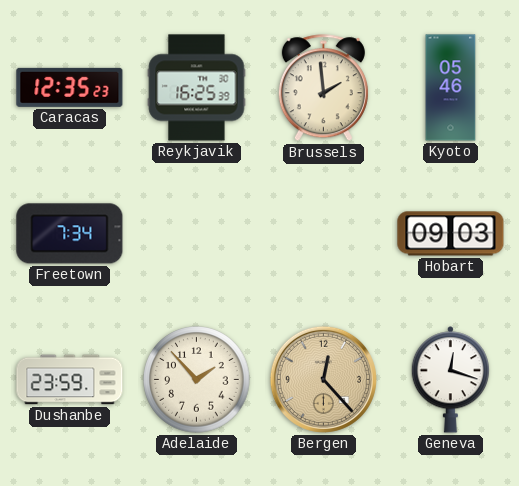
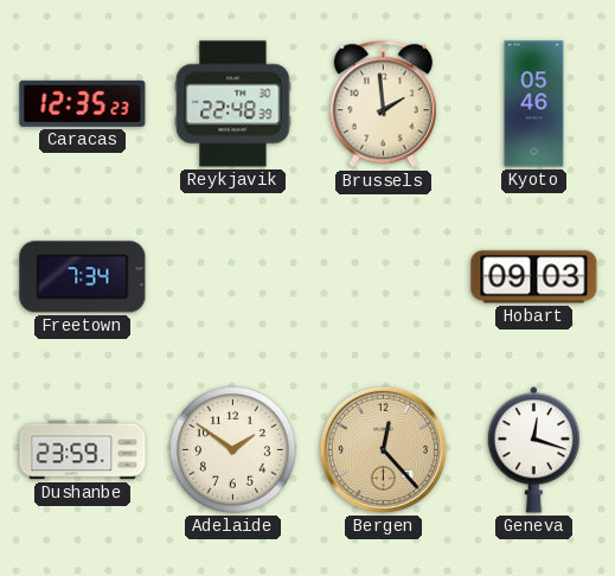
Reykjavik: 16:25 -> 22:48 (233, 104)
Adelaide: 1:53 -> 1:51 (233, 450)
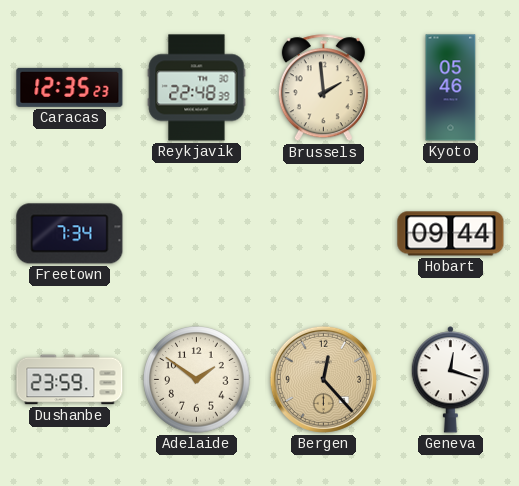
Hobart: 09:03 -> 09:44 (451, 234)
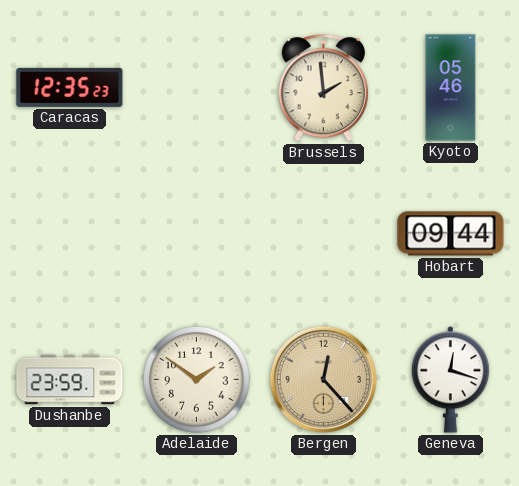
Reykjavik: 22:48 -> none (197, 88)
Freetown: 7:34 -> none (70, 234)
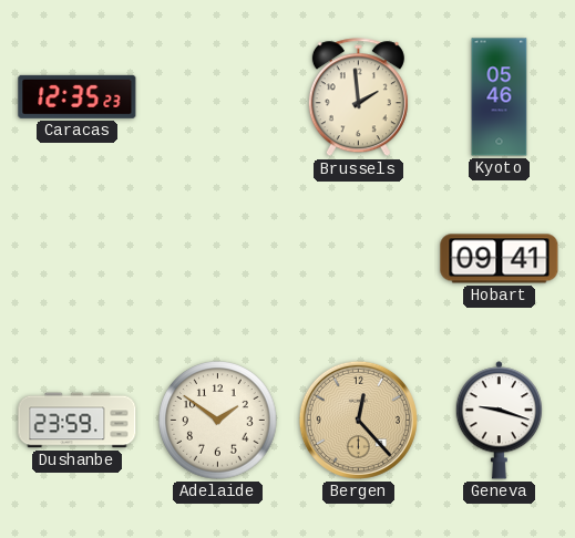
Hobart: 09:44 -> 09:41 (500, 259)
Geneva: 12:18 -> 9:18 (500, 421)
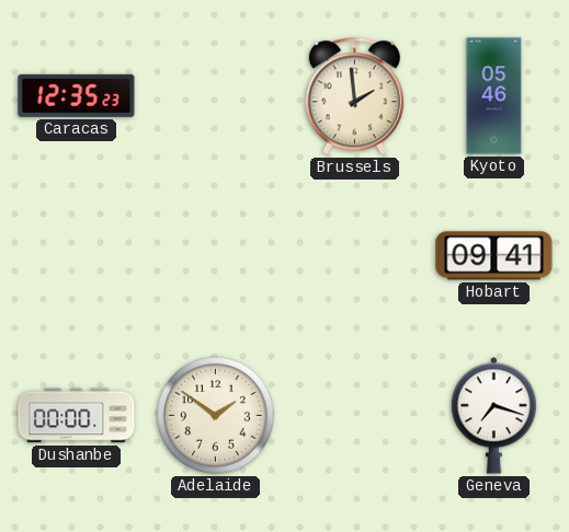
Dushanbe: 23:59 -> 00:00 (77, 416)
Bergen: 12:23 -> none (358, 420)
Geneva: 9:18 -> 7:18 (494, 416)
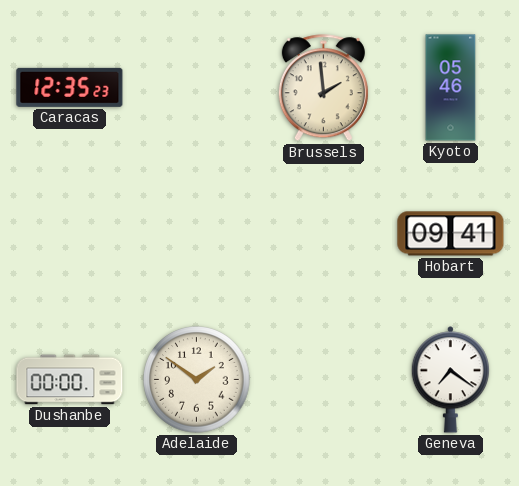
Geneva: 7:18 -> 7:21 (451, 380)
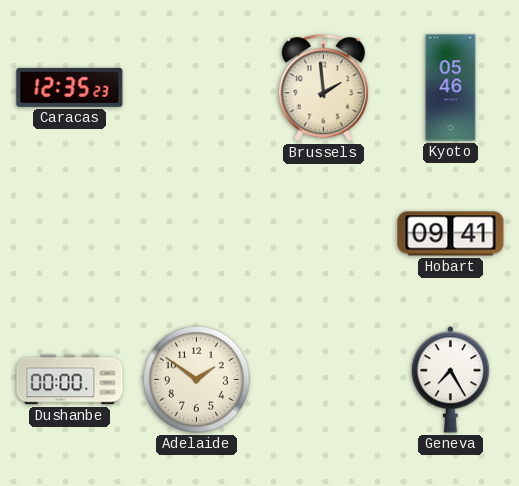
Geneva: 7:21 -> 7:25 (451, 380)
